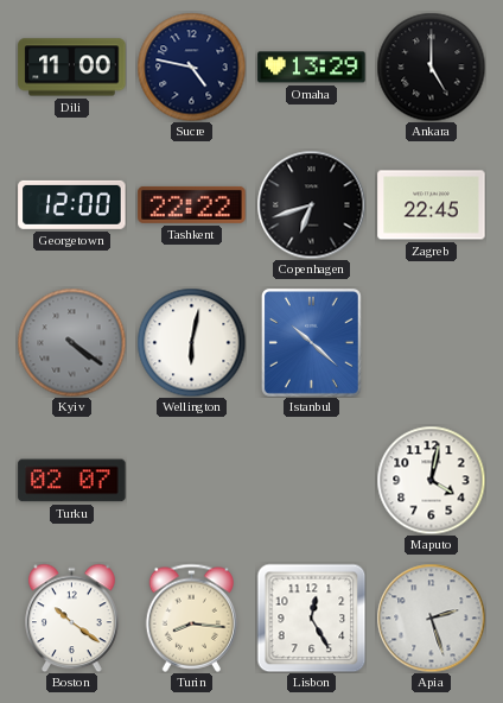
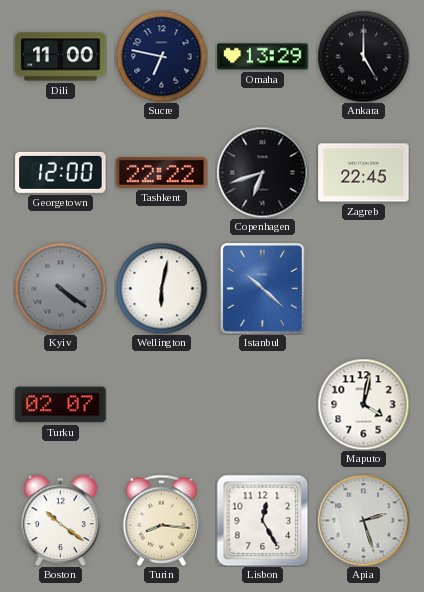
Sucre: 4:47 -> 6:47 (161, 56)
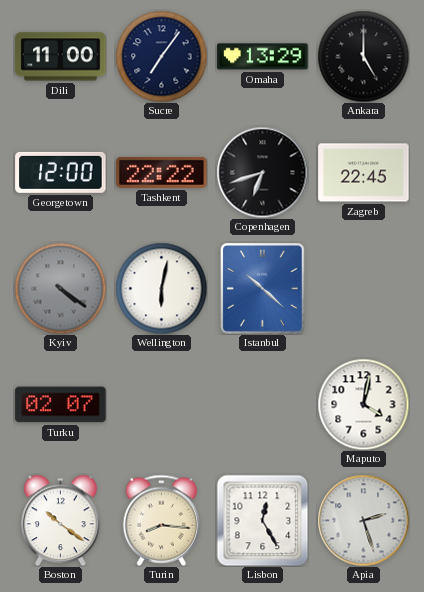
Sucre: 6:47 -> 7:06 (161, 56)
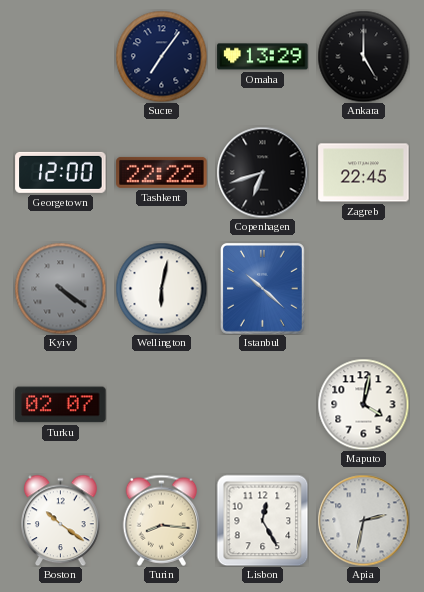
Dili: 11:00 -> none (61, 57)
Apia: 2:27 -> 2:32 (363, 520)
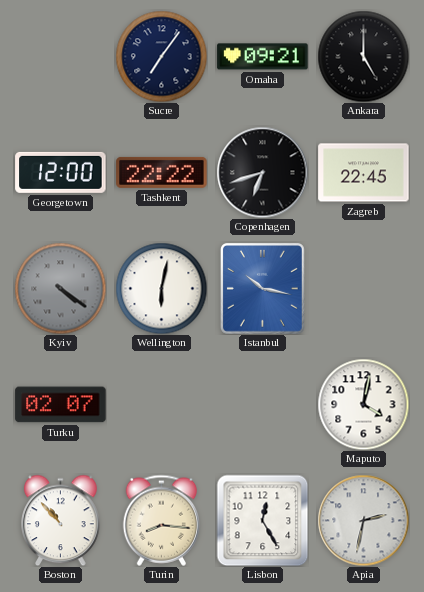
Omaha: 13:29 -> 09:21 (263, 57)
Istanbul: 10:22 -> 10:17 (262, 288)
Boston: 10:21 -> 10:53 (61, 520)
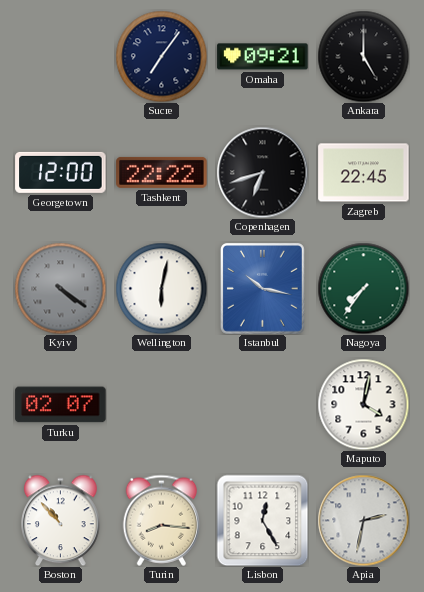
Nagoya: none -> 7:36 (363, 288)
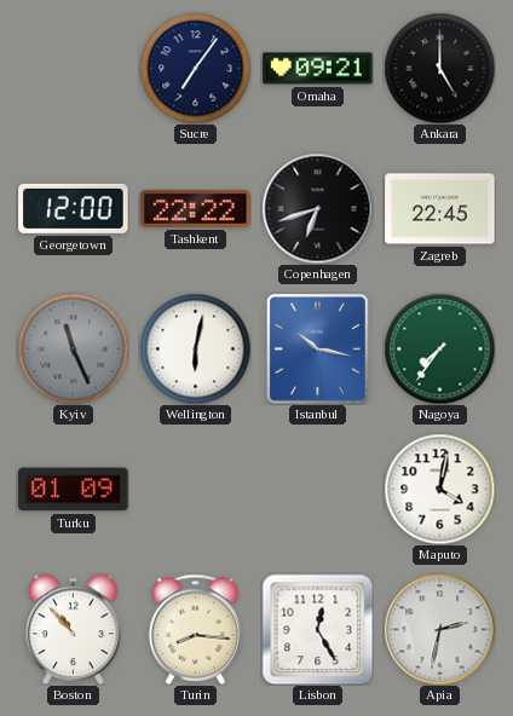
Kyiv: 4:21 -> 11:26 (73, 348)
Turku: 02:07 -> 01:09 (74, 490)
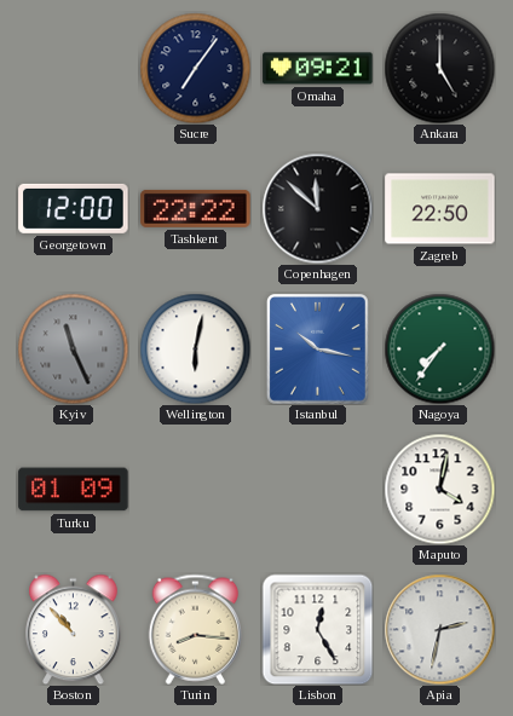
Copenhagen: 6:42 -> 11:52 (317, 208)
Zagreb: 22:45 -> 22:50 (440, 209)
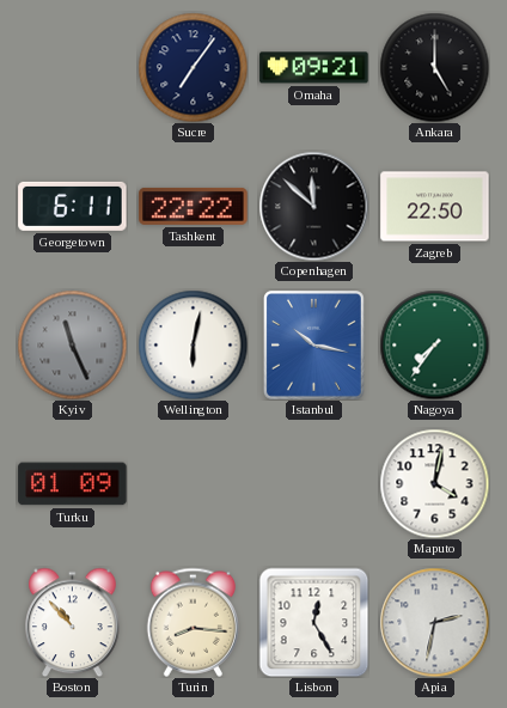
Georgetown: 12:00 -> 6:11 (73, 206)
